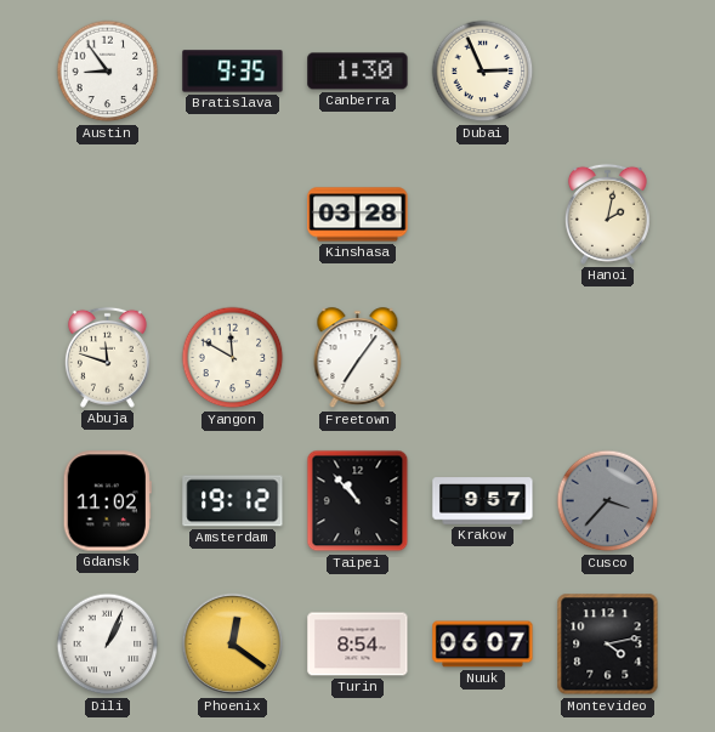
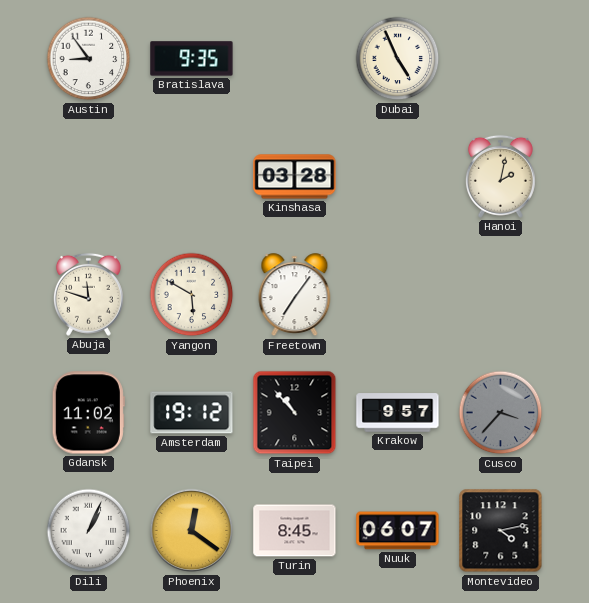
Canberra: 1:30 -> none (358, 72)
Dubai: 2:56 -> 4:56 (398, 59)
Yangon: 11:50 -> 5:50 (192, 295)
Turin: 8:54 -> 8:45 (295, 531)
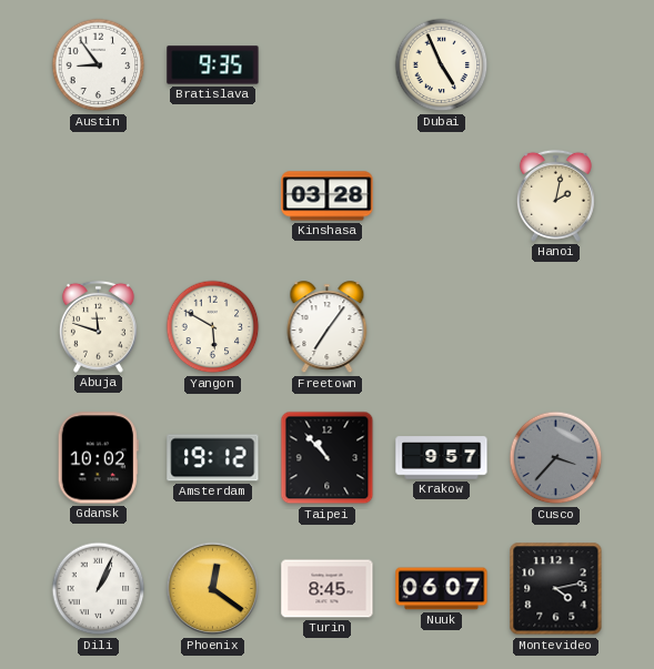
Gdansk: 11:02 -> 10:02 (98, 458)
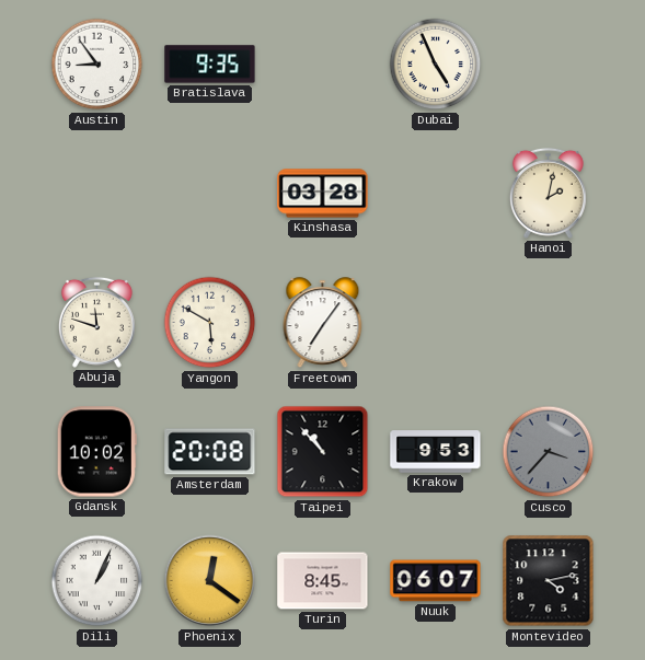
Amsterdam: 19:12 -> 20:08 (210, 452)
Krakow: 9:57 -> 9:53 (436, 452)
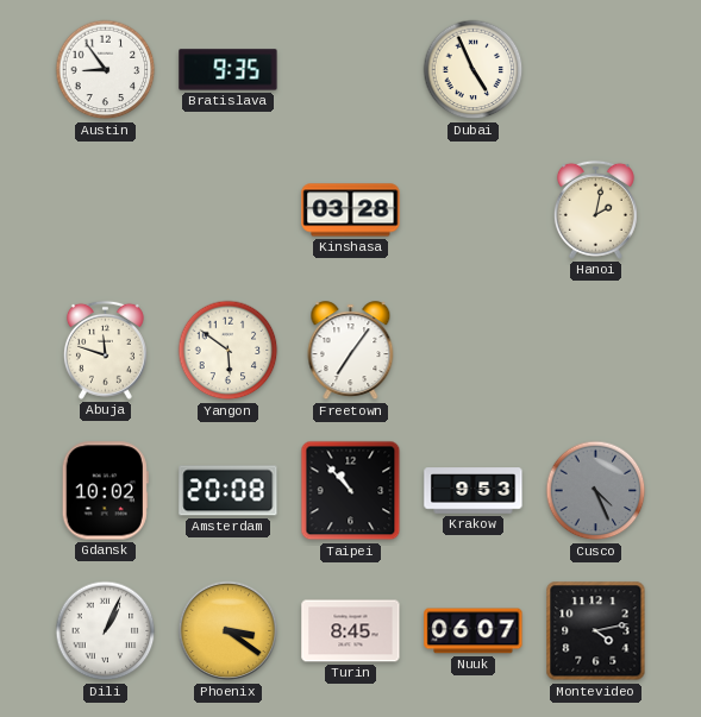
Yangon: 5:50 -> 5:51 (229, 351)
Cusco: 3:37 -> 4:26 (596, 491)
Phoenix: 12:21 -> 3:21 (229, 631)
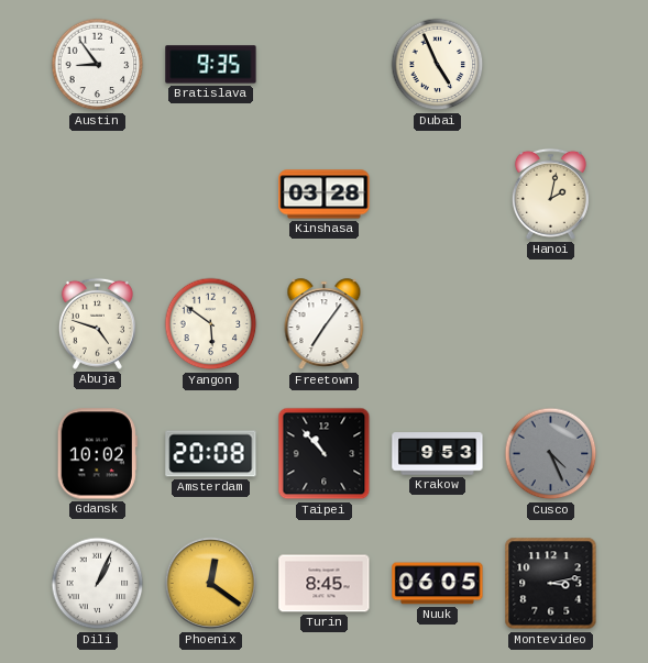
Abuja: 11:48 -> 4:48 (97, 323)
Phoenix: 3:21 -> 12:21 (211, 584)
Nuuk: 06:07 -> 06:05 (438, 584)
Montevideo: 4:13 -> 3:13 (551, 584)
